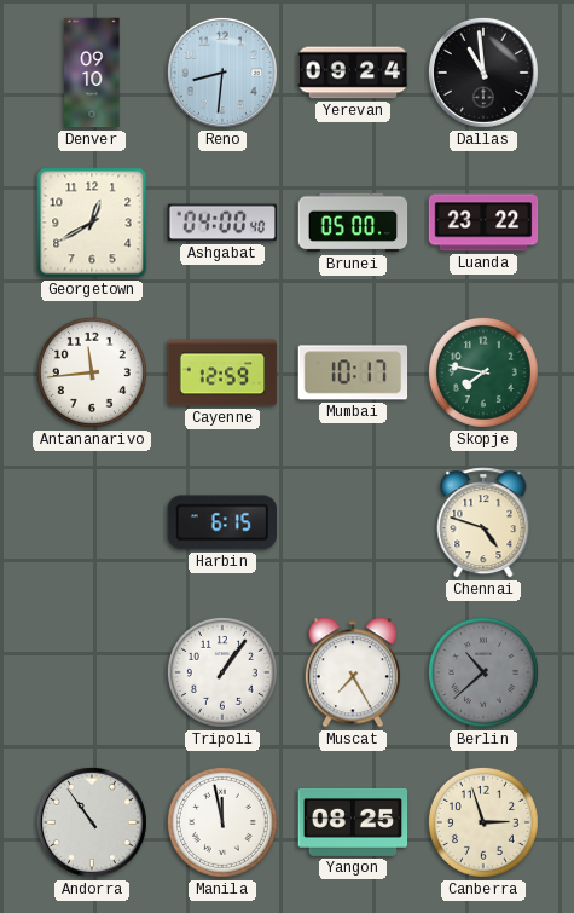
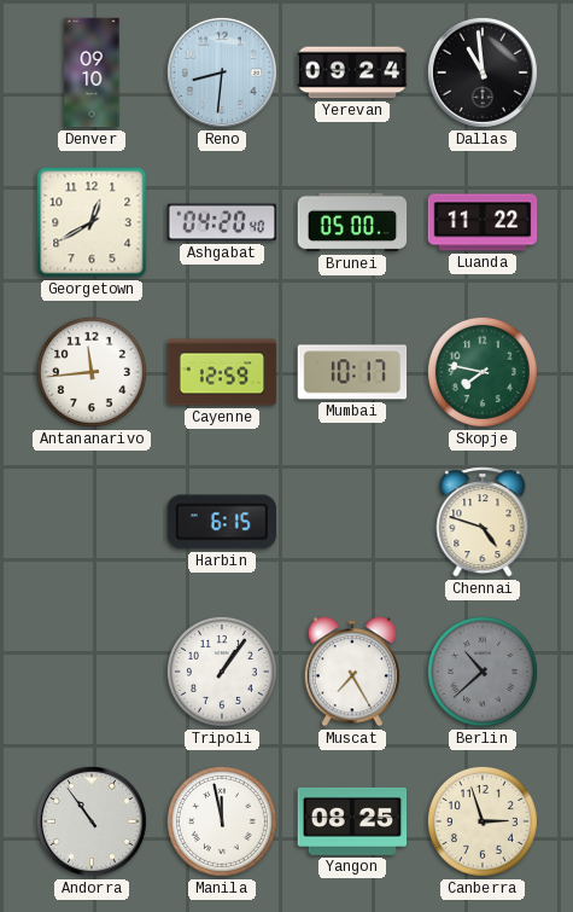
Ashgabat: 04:00 -> 04:20 (222, 222)
Luanda: 23:22 -> 11:22 (483, 222)
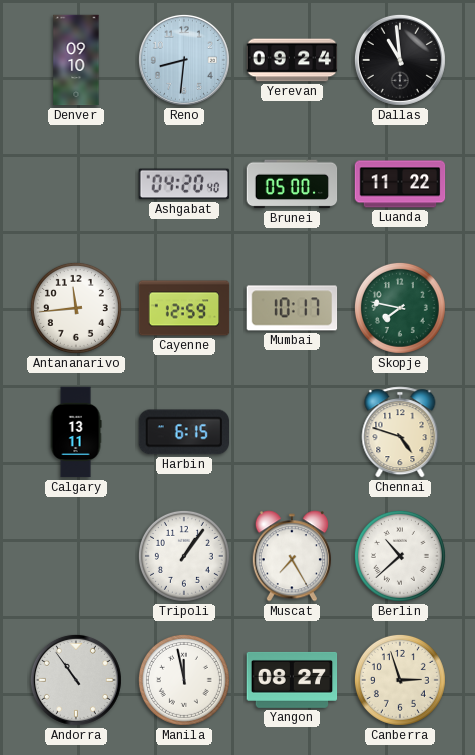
Georgetown: 12:40 -> none (92, 222)
Calgary: none -> 13:11 (76, 432)
Berlin dial: grey -> white (400, 556)
Yangon: 08:25 -> 08:27 (292, 680)
